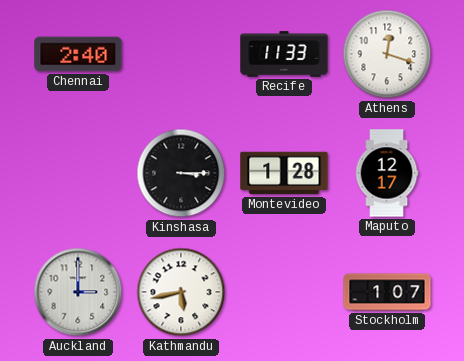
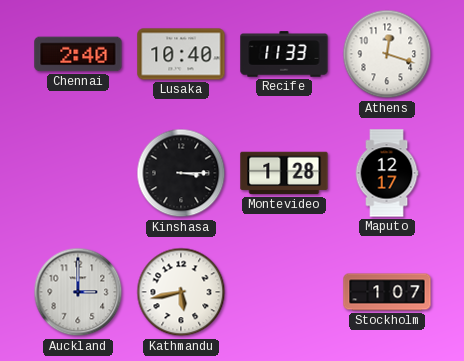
Lusaka: none -> 10:40 (181, 54)
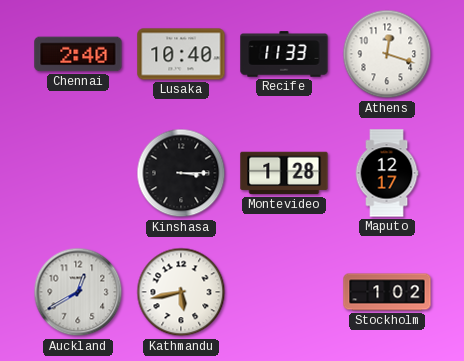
Auckland: 3:00 -> 12:40 (78, 292)
Stockholm: 1:07 -> 1:02 (387, 292)
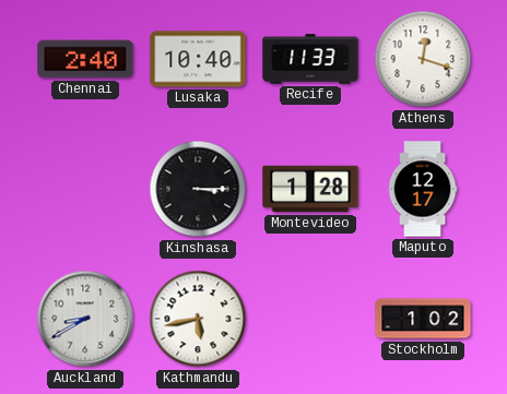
Auckland: 12:40 -> 8:40 (85, 319)
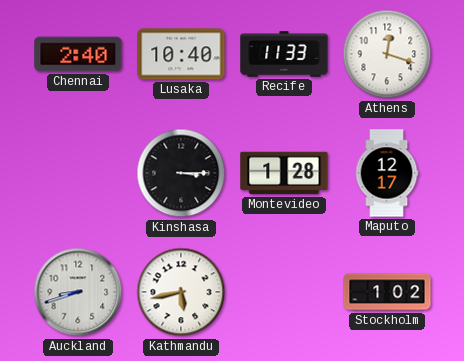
Auckland: 8:40 -> 8:42 (78, 292)
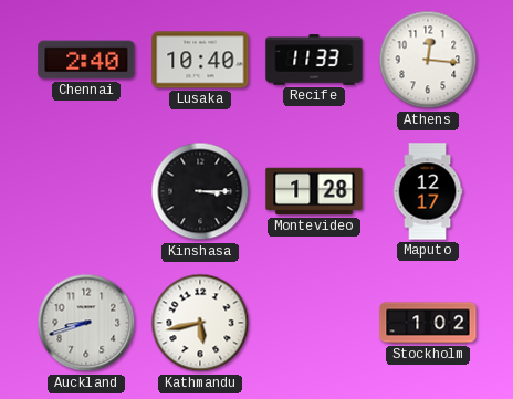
Athens: 12:18 -> 12:16 (428, 60)
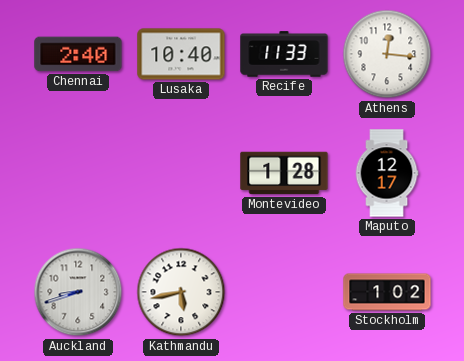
Kinshasa: 3:15 -> none (200, 191)
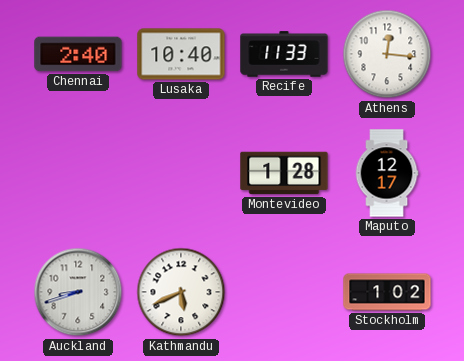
Kathmandu: 5:43 -> 5:41 (181, 292)
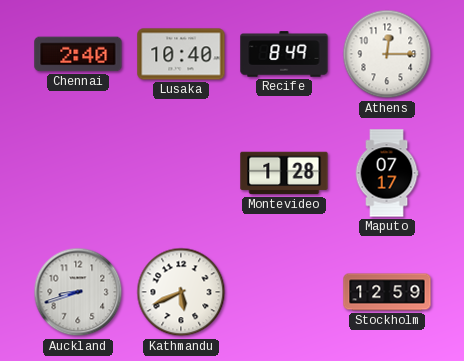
Recife: 11:33 -> 8:49 (284, 54)
Athens: 12:16 -> 12:15 (387, 54)
Maputo: 12:17 -> 07:17 (387, 173)
Stockholm: 1:02 -> 12:59 (387, 292)
